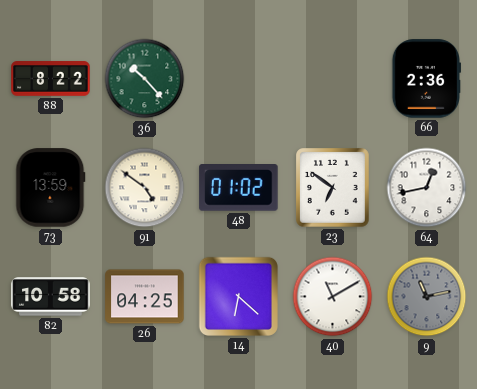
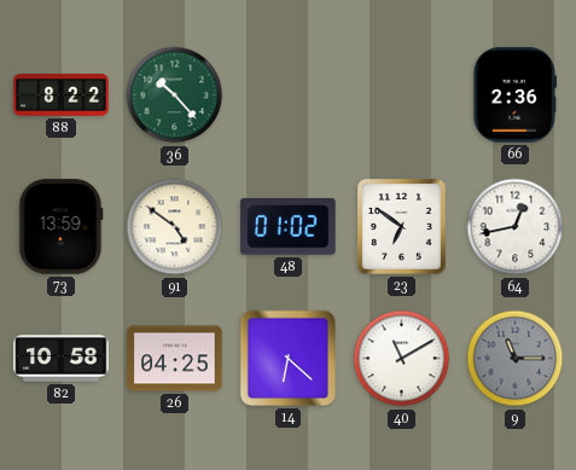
9: 11:13 -> 11:15 (516, 359)
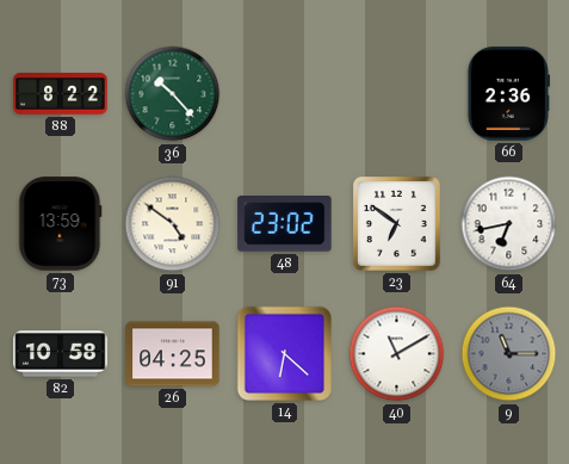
48: 01:02 -> 23:02 (285, 224)
64: 12:43 -> 6:43 (509, 224)
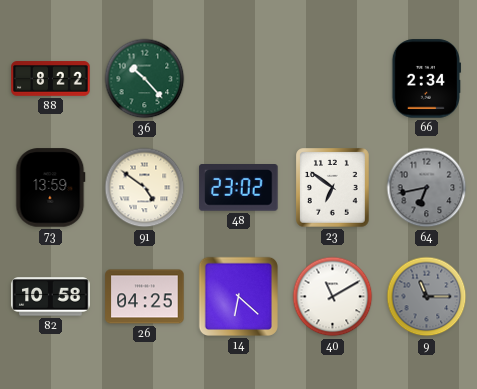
66: 2:36 -> 2:34 (427, 79)
64 dial: white -> grey (427, 188)
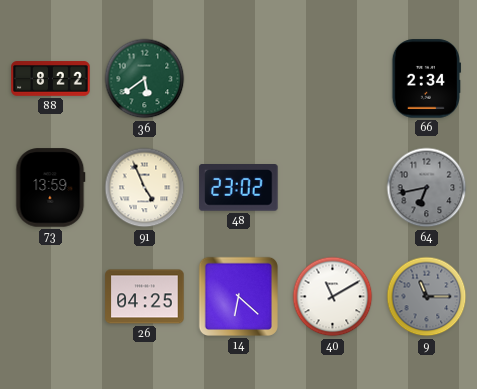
36: 10:23 -> 5:39 (145, 79)
91: 4:51 -> 4:56 (145, 188)
23: 6:51 -> none (333, 188)
82: 10:58 -> none (51, 297)
